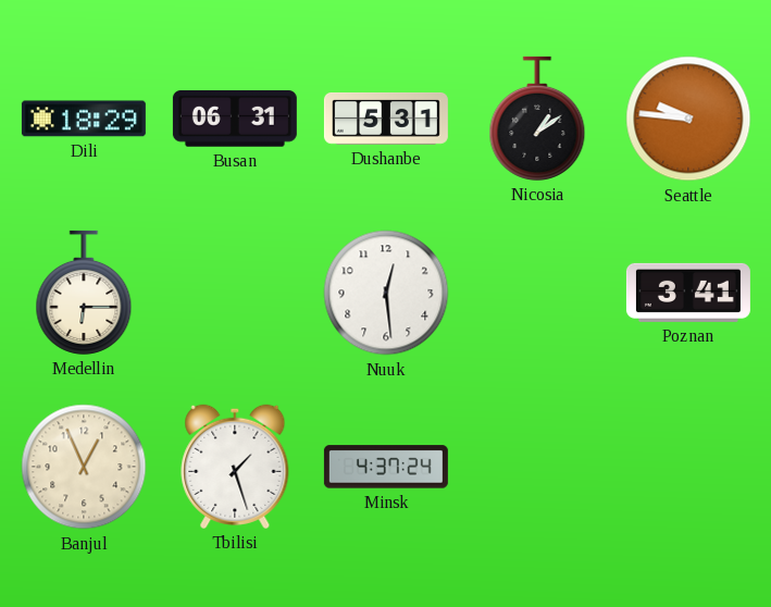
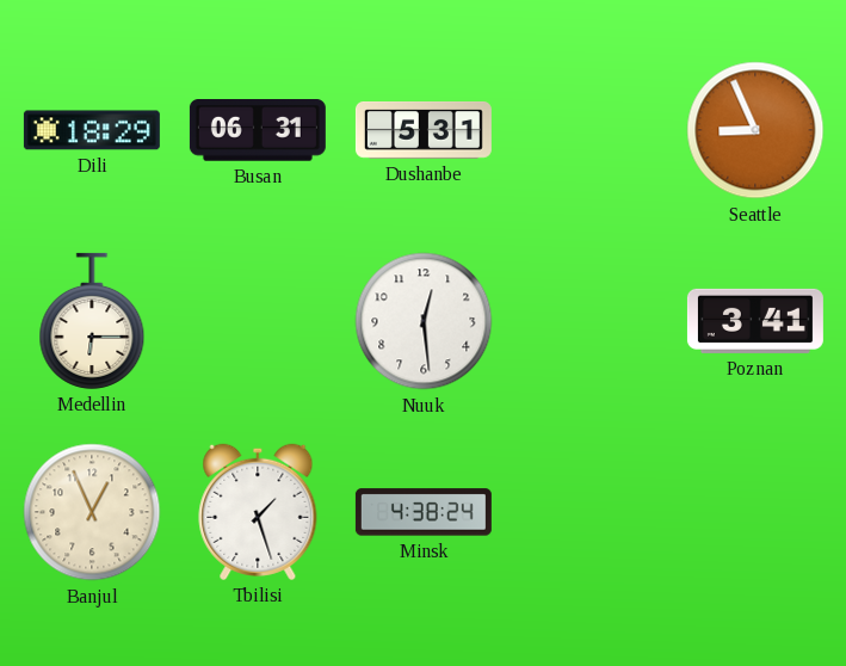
Nicosia: 1:09 -> none (537, 119)
Seattle: 9:46 -> 8:56 (755, 130)
Minsk: 4:37 -> 4:38 (424, 512)
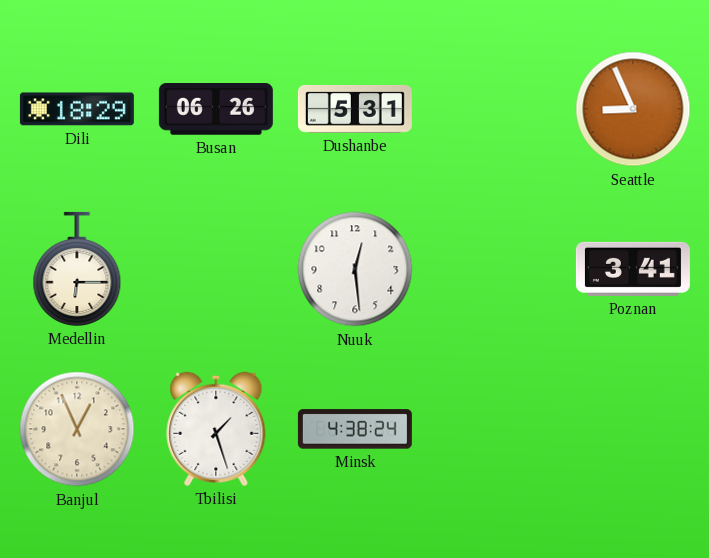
Busan: 06:31 -> 06:26 (216, 110)
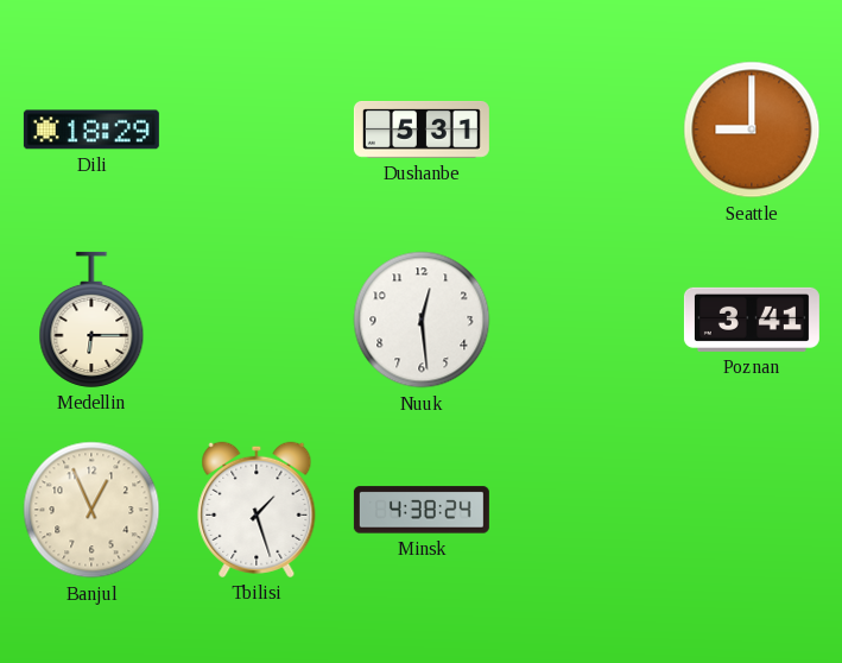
Busan: 06:26 -> none (216, 110)
Seattle: 8:56 -> 9:00 (752, 130)
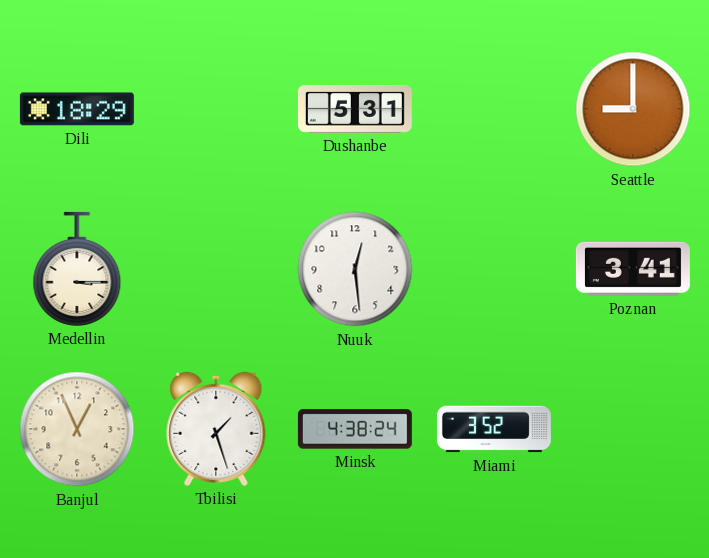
Medellin: 6:15 -> 3:15 (77, 269)
Miami: none -> 3:52 (494, 429)
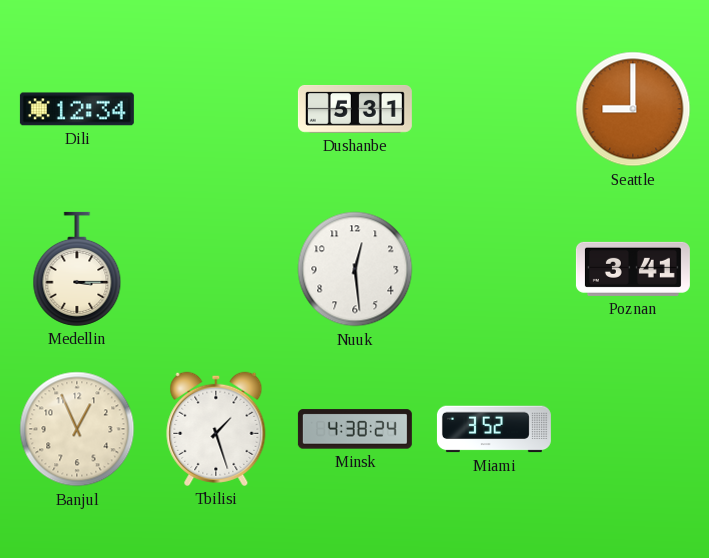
Dili: 18:29 -> 12:34 (77, 109)
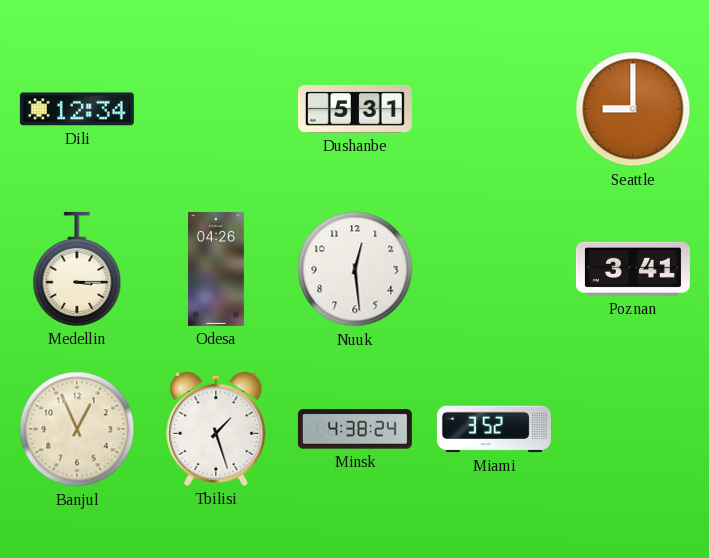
Odesa: none -> 04:26 (216, 269)
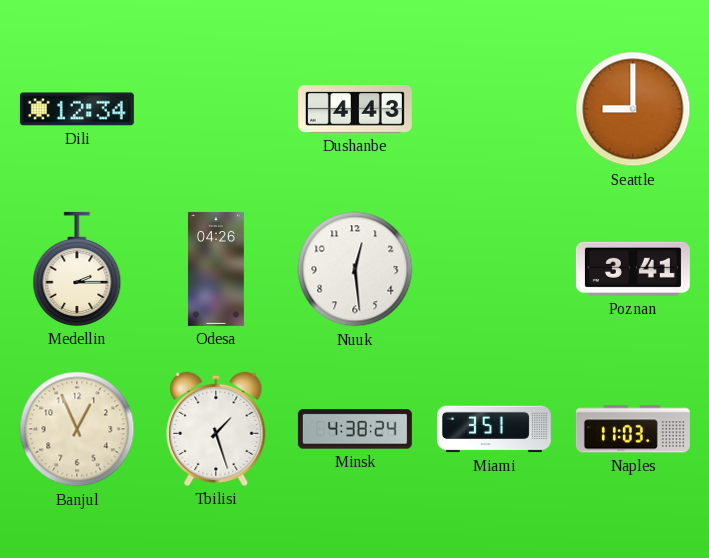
Dushanbe: 5:31 -> 4:43 (355, 110)
Medellin: 3:15 -> 2:15 (77, 269)
Miami: 3:52 -> 3:51 (494, 429)
Naples: none -> 11:03 (633, 429)
